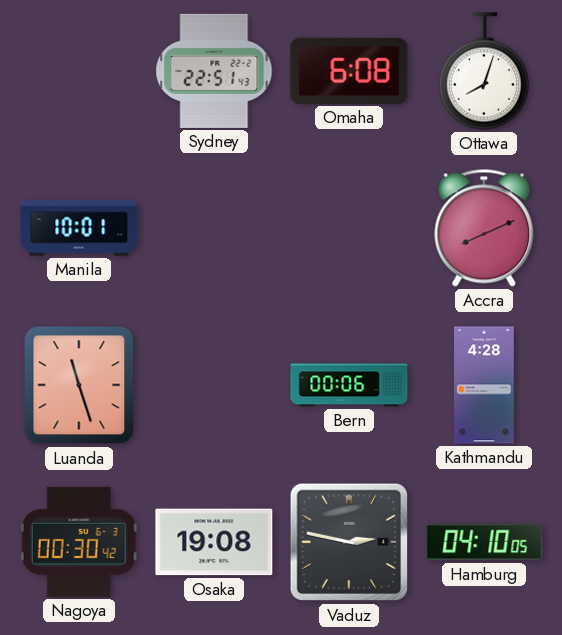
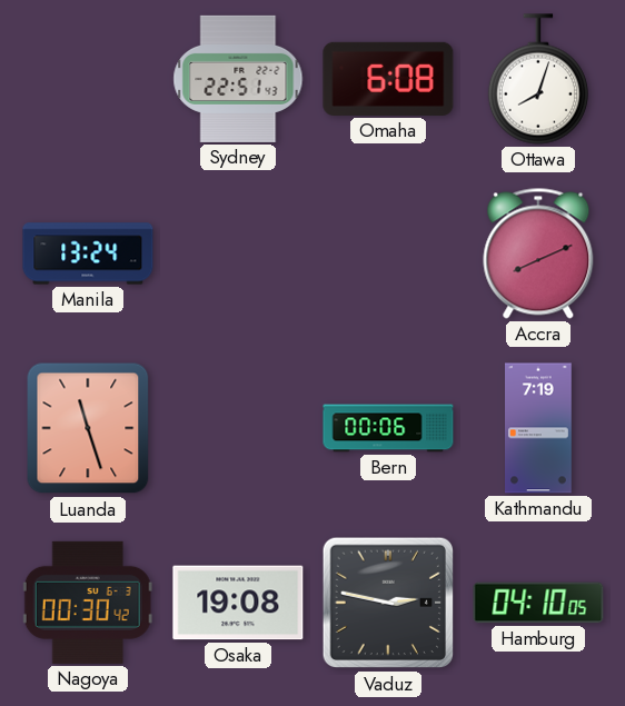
Manila: 10:01 -> 13:24 (88, 253)
Kathmandu: 4:28 -> 7:19 (539, 428)
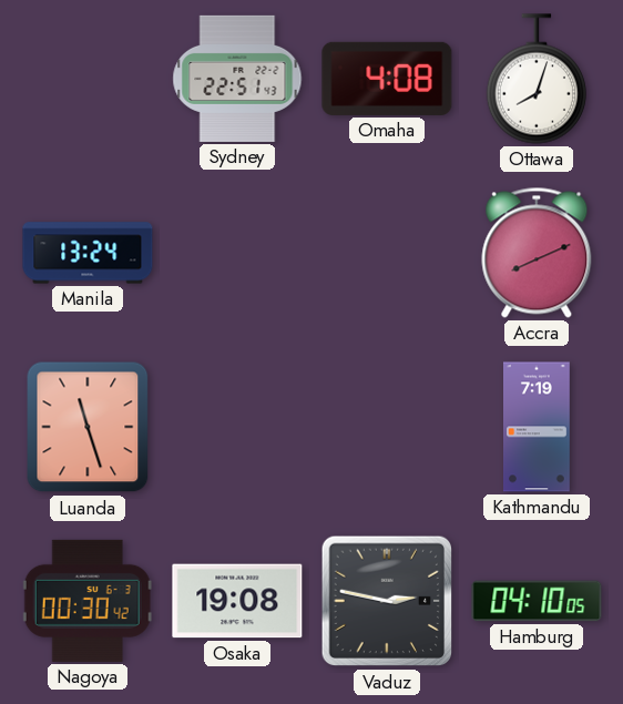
Omaha: 6:08 -> 4:08 (387, 79)
Bern: 00:06 -> none (388, 428)
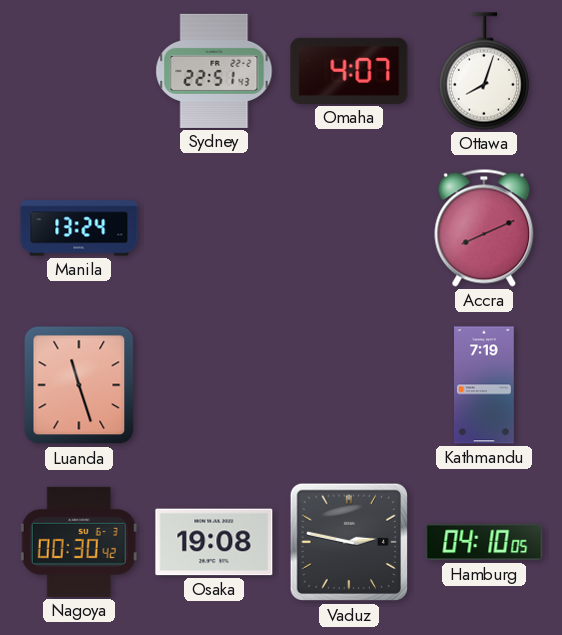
Omaha: 4:08 -> 4:07 (349, 71)
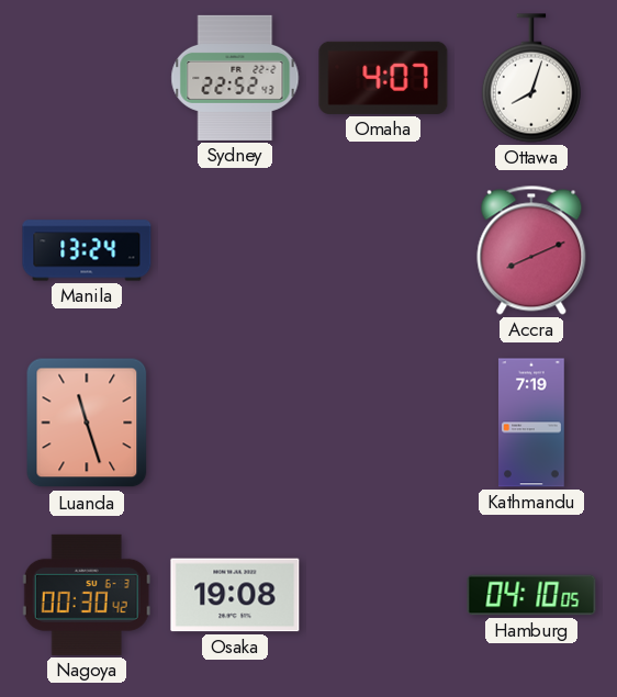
Sydney: 22:51 -> 22:52 (235, 78)
Vaduz: 2:47 -> none (349, 542)
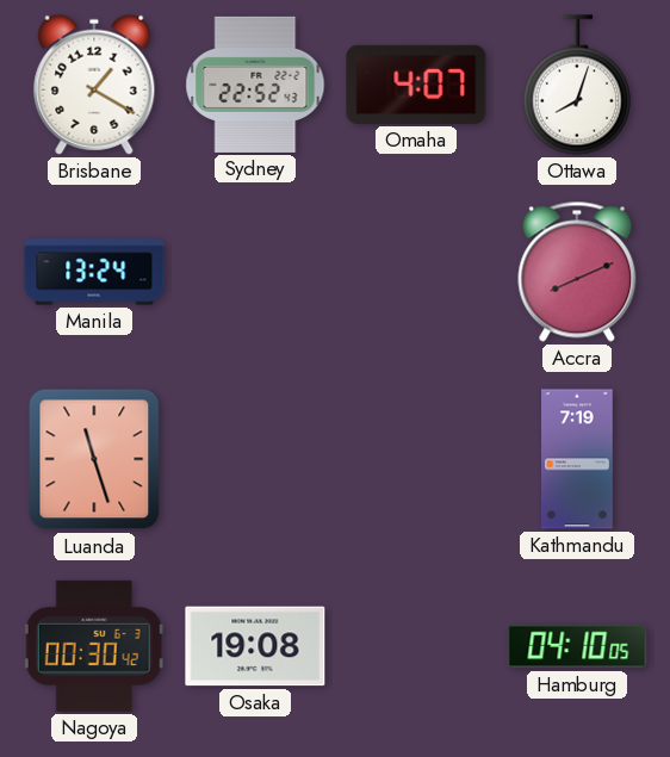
Brisbane: none -> 1:20 (94, 85)
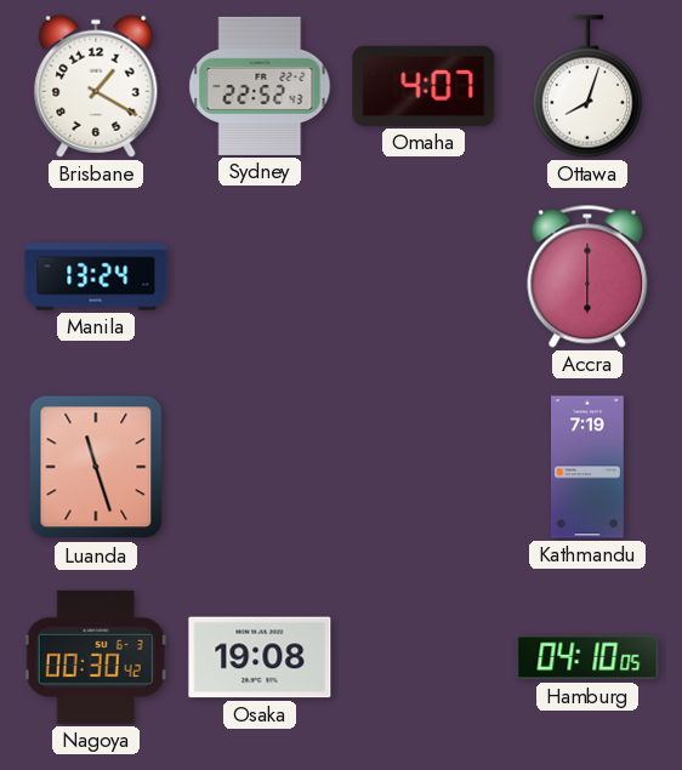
Accra: 8:11 -> 6:00 (587, 276)
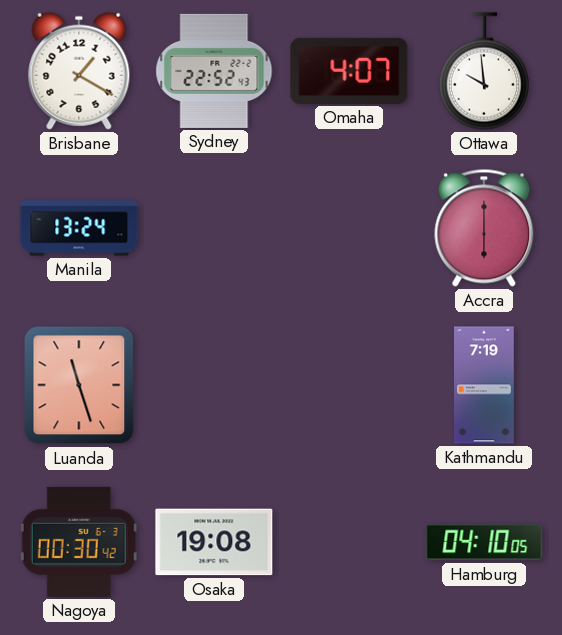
Ottawa: 8:03 -> 9:59 (484, 71)
